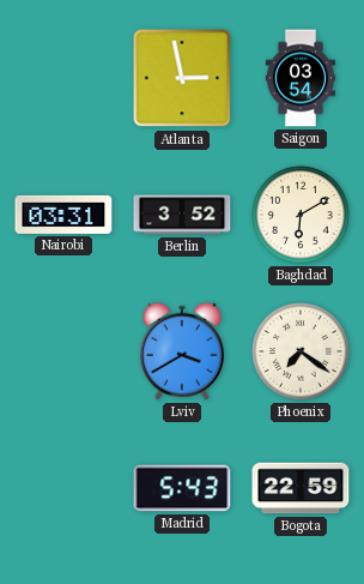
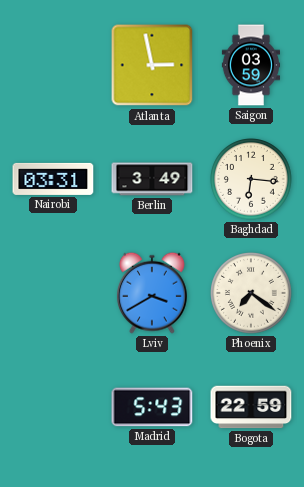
Saigon: 03:54 -> 03:59 (250, 65)
Berlin: 3:52 -> 3:49 (152, 179)
Baghdad: 6:10 -> 6:16 (252, 180)
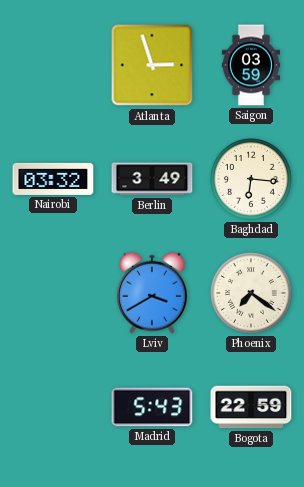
Atlanta: 2:58 -> 2:57 (152, 65)
Nairobi: 03:31 -> 03:32 (53, 179)
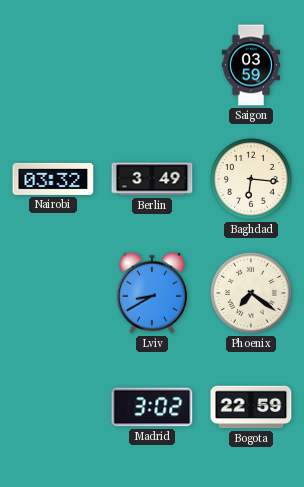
Atlanta: 2:57 -> none (152, 65)
Lviv: 3:40 -> 8:40 (152, 293)
Madrid: 5:43 -> 3:02 (152, 407)
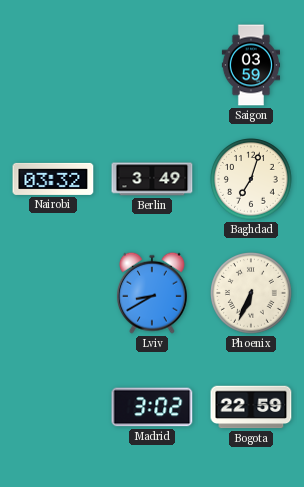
Baghdad: 6:16 -> 7:03 (252, 180)
Phoenix: 7:21 -> 6:34 (252, 294)
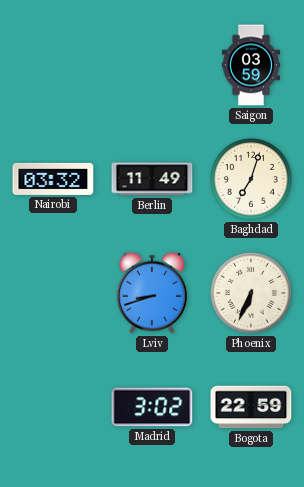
Berlin: 3:49 -> 11:49 (152, 179)
Lviv: 8:40 -> 8:42 (152, 293)
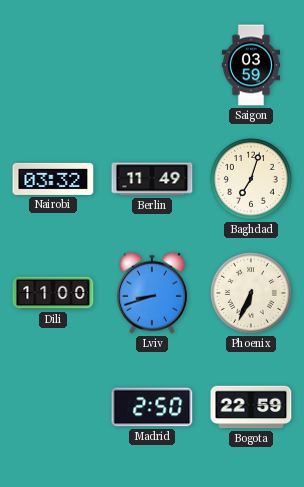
Dili: none -> 11:00 (53, 293)
Madrid: 3:02 -> 2:50 (152, 407)
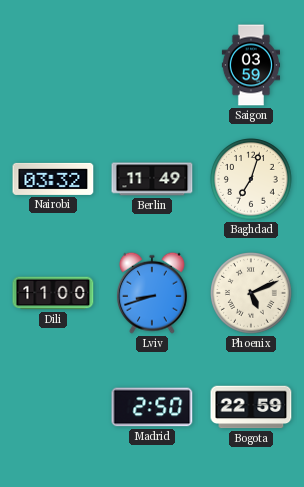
Phoenix: 6:34 -> 5:11 (252, 294)
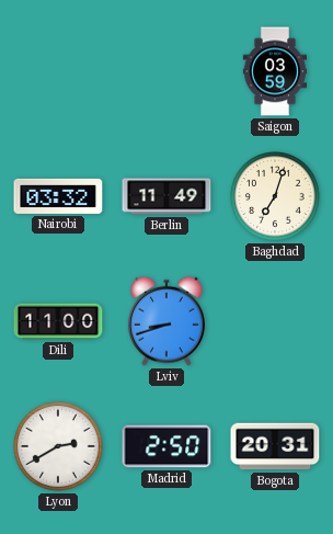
Phoenix: 5:11 -> none (252, 294)
Lyon: none -> 2:40 (59, 447)
Bogota: 22:59 -> 20:31 (275, 446)
